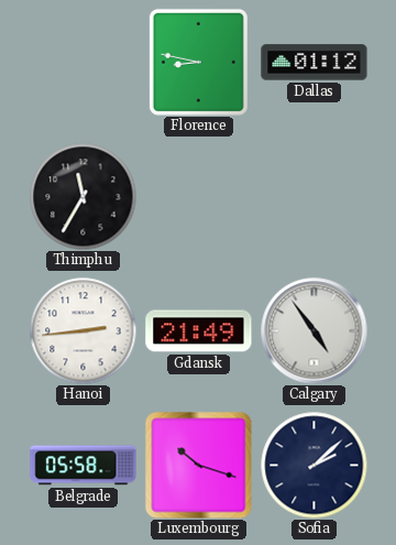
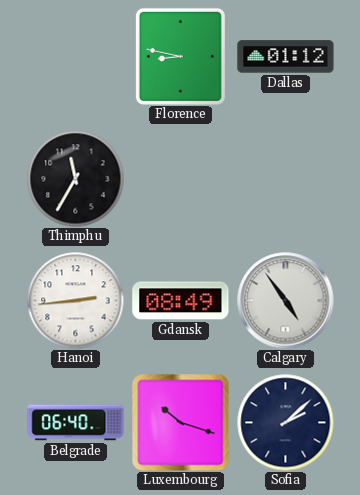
Gdansk: 21:49 -> 08:49 (181, 301)
Belgrade: 05:58 -> 06:40 (76, 423)
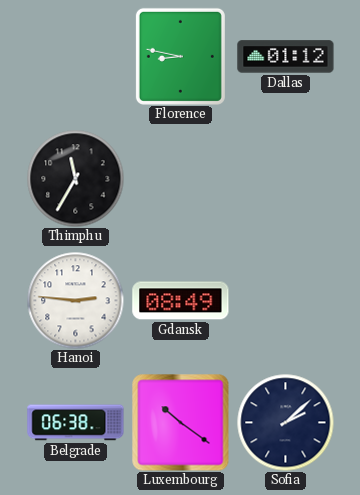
Hanoi: 2:44 -> 2:46 (75, 300)
Calgary: 4:54 -> none (286, 301)
Belgrade: 06:40 -> 06:38 (76, 423)
Luxembourg: 10:18 -> 10:21 (181, 423)
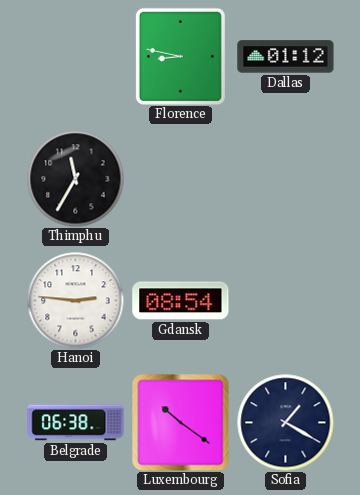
Gdansk: 08:49 -> 08:54 (181, 301)
Sofia: 2:08 -> 1:20 (285, 422)
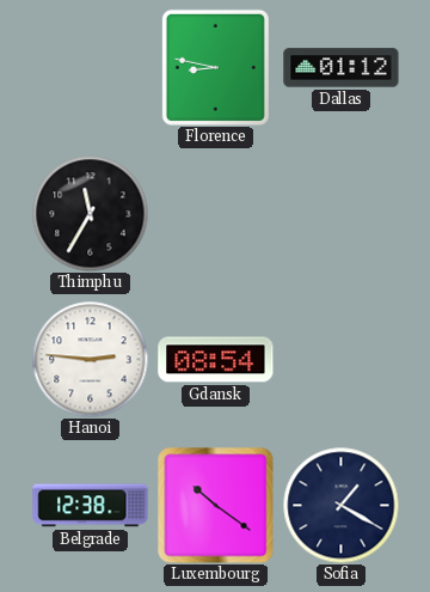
Belgrade: 06:38 -> 12:38 (91, 506)
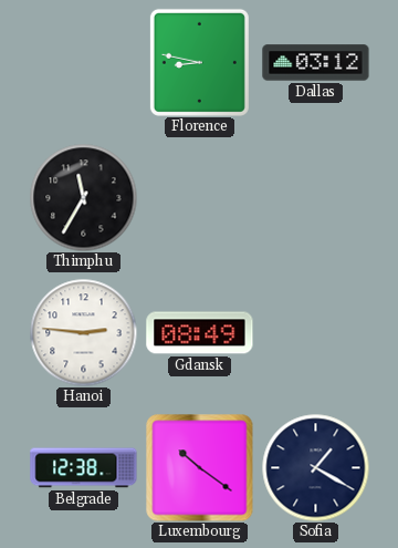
Dallas: 01:12 -> 03:12 (316, 63)
Gdansk: 08:54 -> 08:49 (200, 333)
